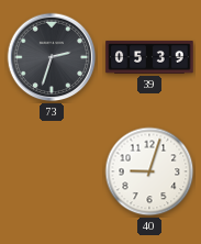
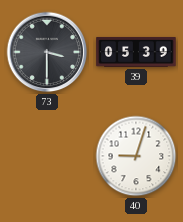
73: 2:33 -> 3:30 (47, 52)
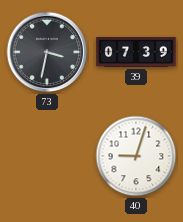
73: 3:30 -> 3:32 (47, 52)
39: 05:39 -> 07:39 (136, 52)
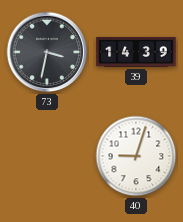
39: 07:39 -> 14:39 (136, 52)
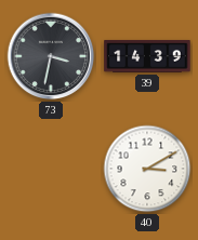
40: 9:03 -> 3:10 (147, 169)
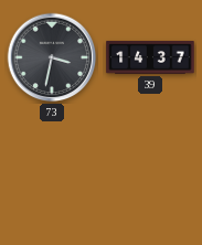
39: 14:39 -> 14:37 (150, 57)
40: 3:10 -> none (147, 169)
